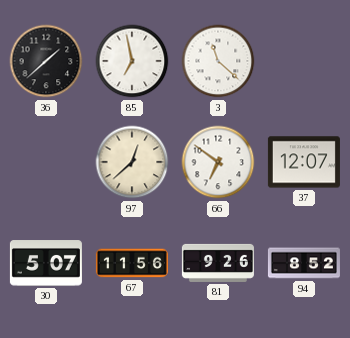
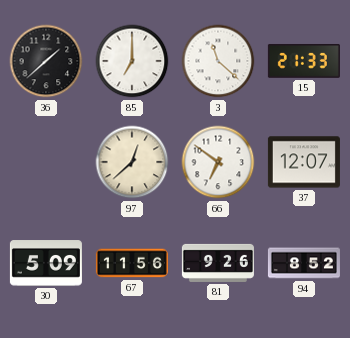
85: 6:58 -> 7:00 (132, 61)
15: none -> 21:33 (304, 61)
30: 5:07 -> 5:09 (46, 263)
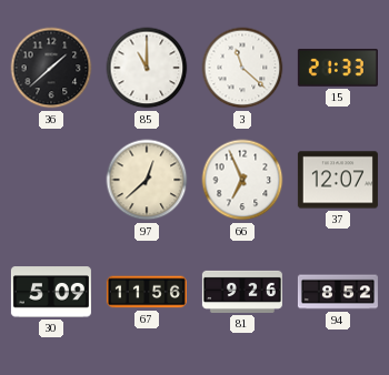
85: 7:00 -> 11:00 (147, 68)
66: 6:51 -> 6:56 (242, 180)
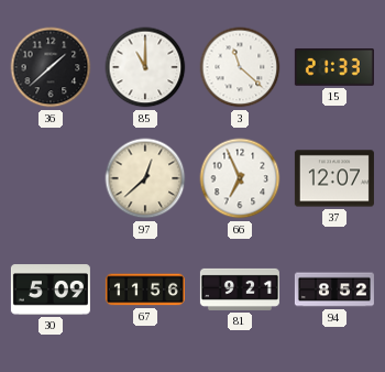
81: 9:26 -> 9:21 (240, 289)
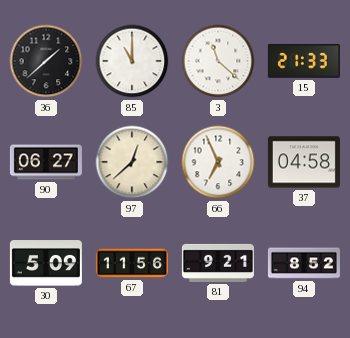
90: none -> 06:27 (46, 162)
37: 12:07 -> 04:58 (304, 162)
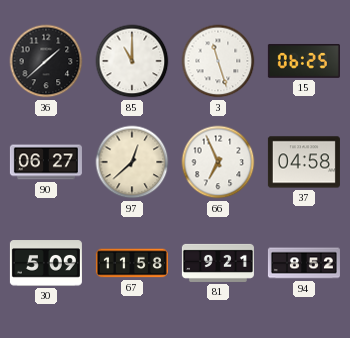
3: 11:22 -> 11:27 (218, 61)
15: 21:33 -> 06:25 (304, 61)
67: 11:56 -> 11:58 (132, 263)
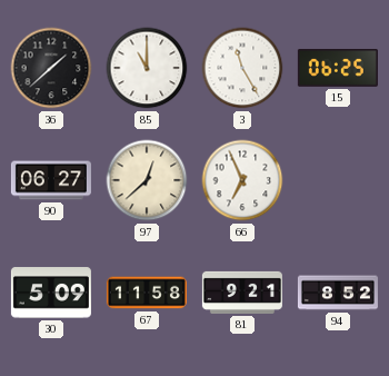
3: 11:27 -> 11:25 (242, 68)
37: 04:58 -> none (304, 162)
